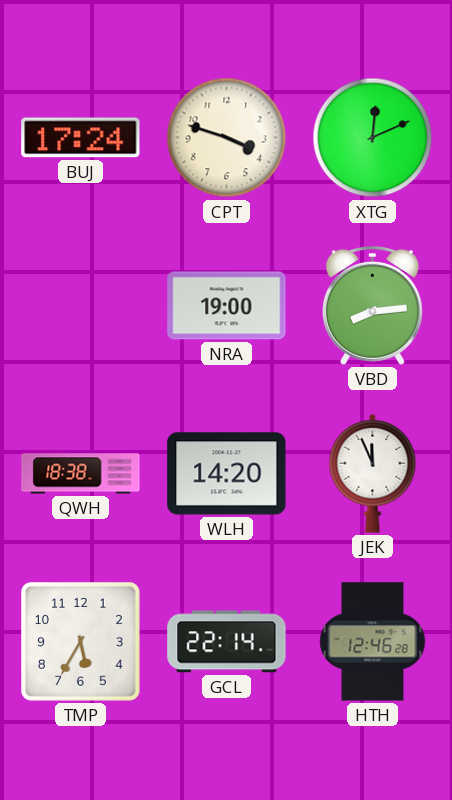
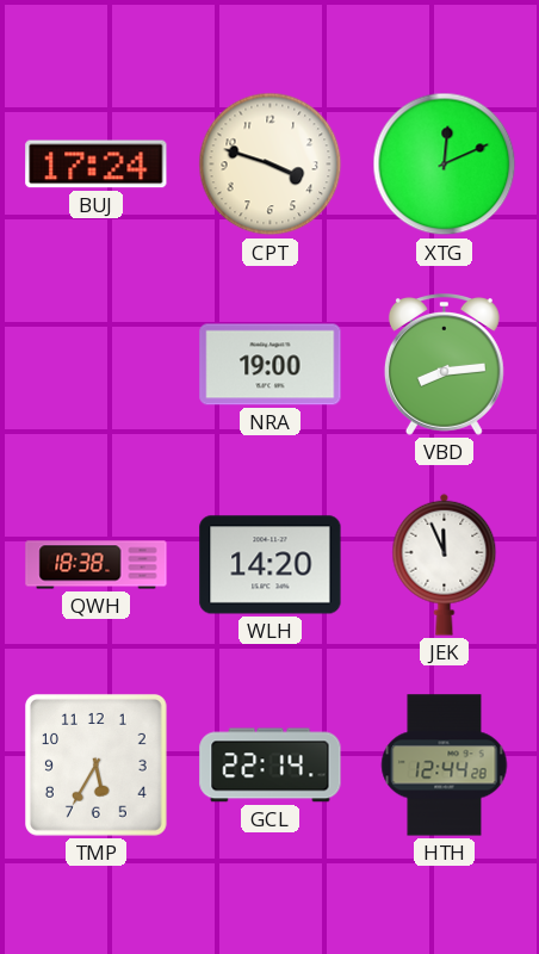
HTH: 12:46 -> 12:44 (445, 766)
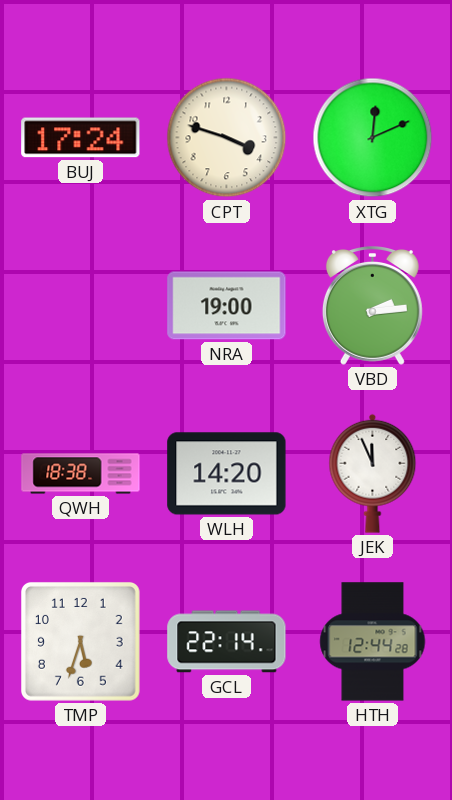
VBD: 8:14 -> 2:14 (372, 306)
TMP: 5:35 -> 5:33 (81, 642)
